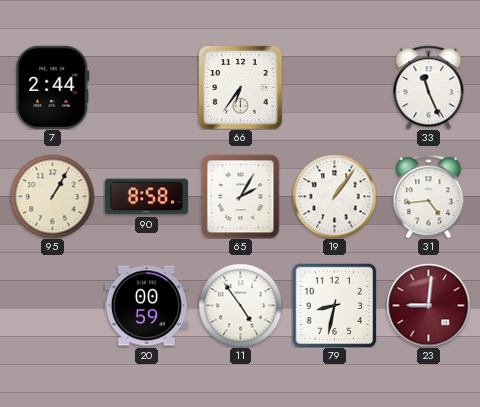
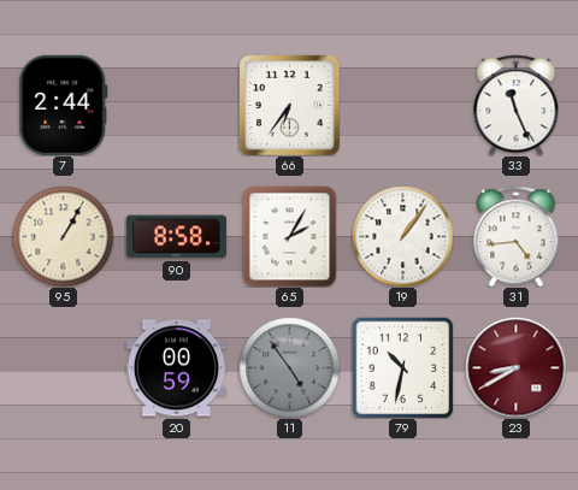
11 dial: white -> grey (289, 367)
79: 8:32 -> 10:32 (402, 367)
23: 9:01 -> 8:40 (515, 367)
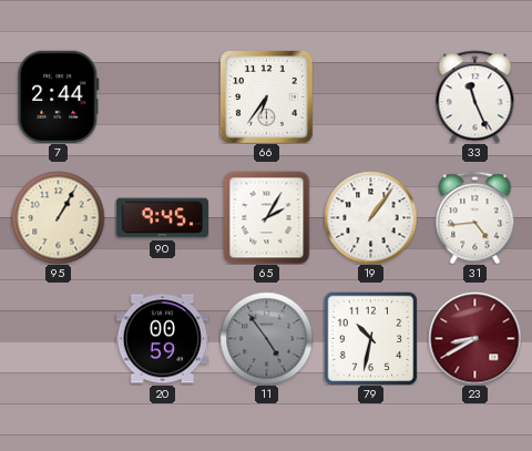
90: 8:58 -> 9:45 (162, 218)
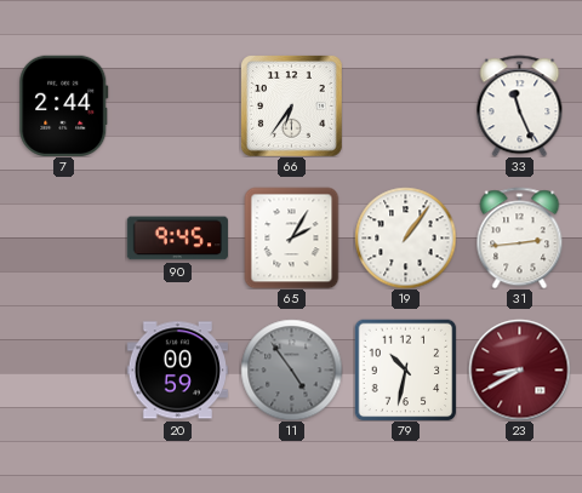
95: 1:05 -> none (58, 217)
31: 4:44 -> 2:44 (520, 237)
